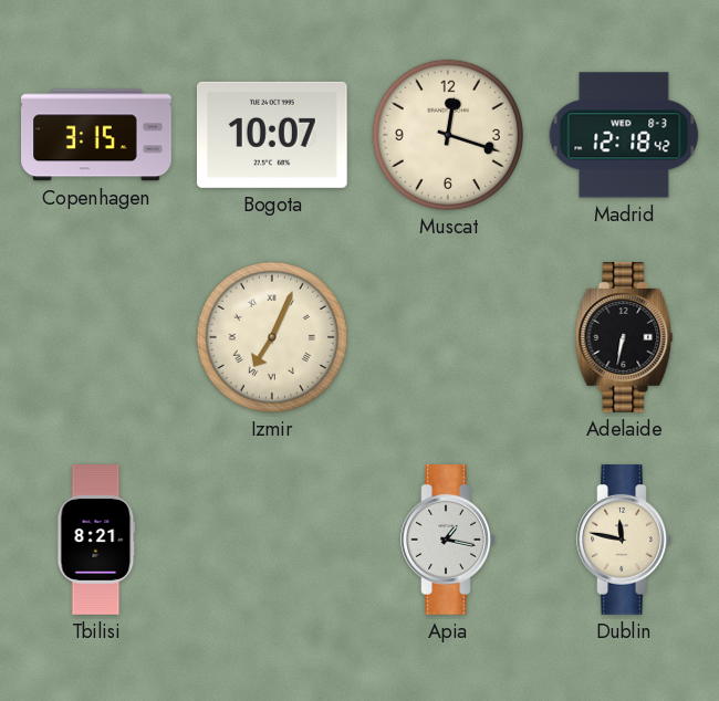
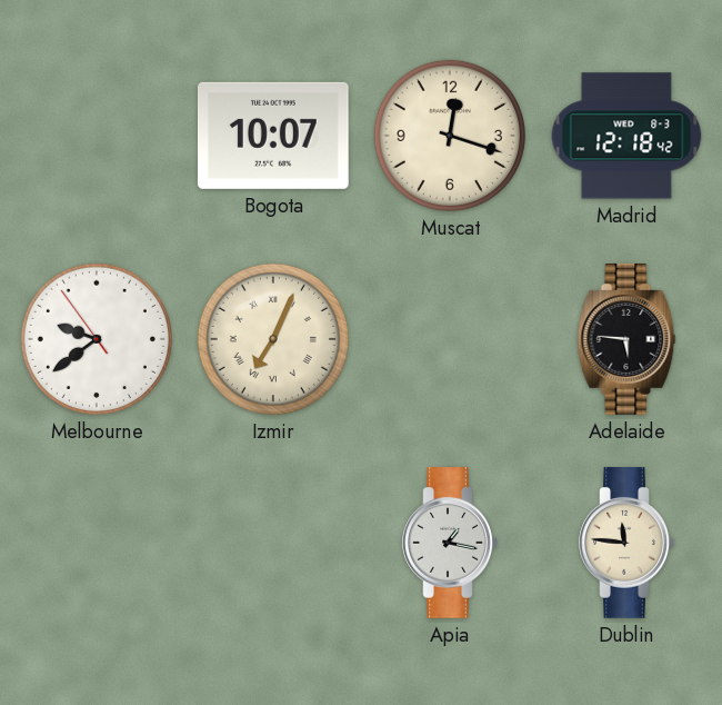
Copenhagen: 3:15 -> none (96, 135)
Melbourne: none -> 9:38 (97, 339)
Adelaide: 6:32 -> 5:46 (626, 340)
Tbilisi: 8:21 -> none (96, 540)
Dublin: 11:47 -> 11:46 (626, 544)
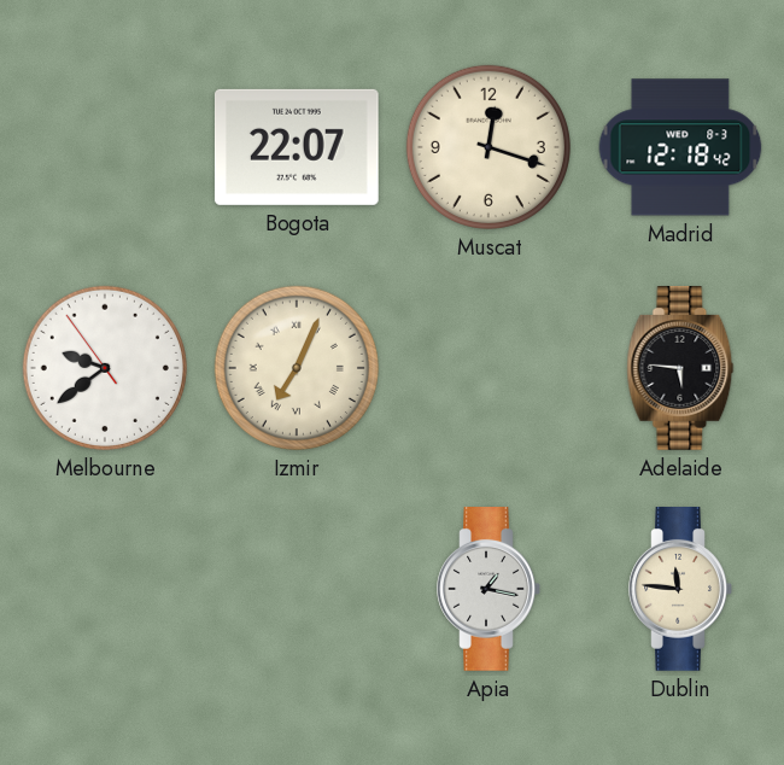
Bogota: 10:07 -> 22:07 (297, 147)
